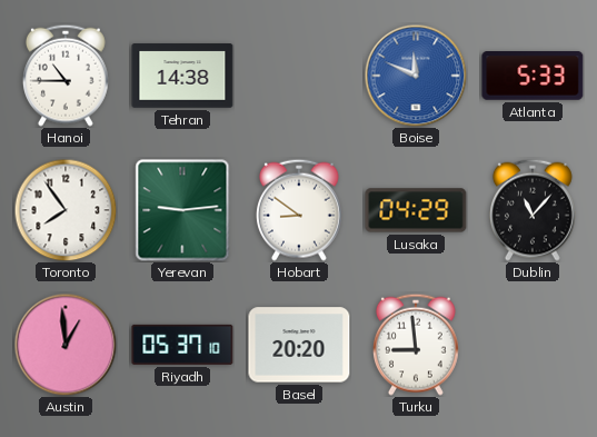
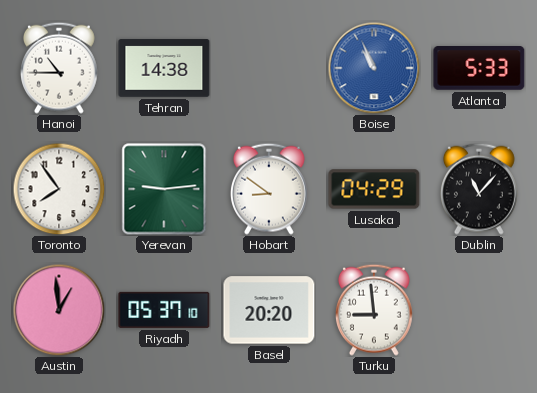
Boise: 11:49 -> 10:56 (374, 68)
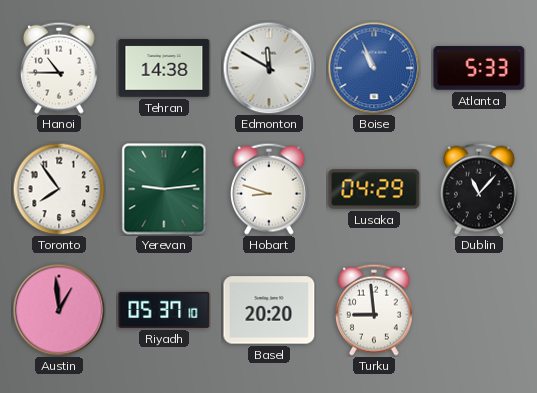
Edmonton: none -> 11:50 (269, 68)
Hobart: 8:51 -> 8:48 (269, 189)
